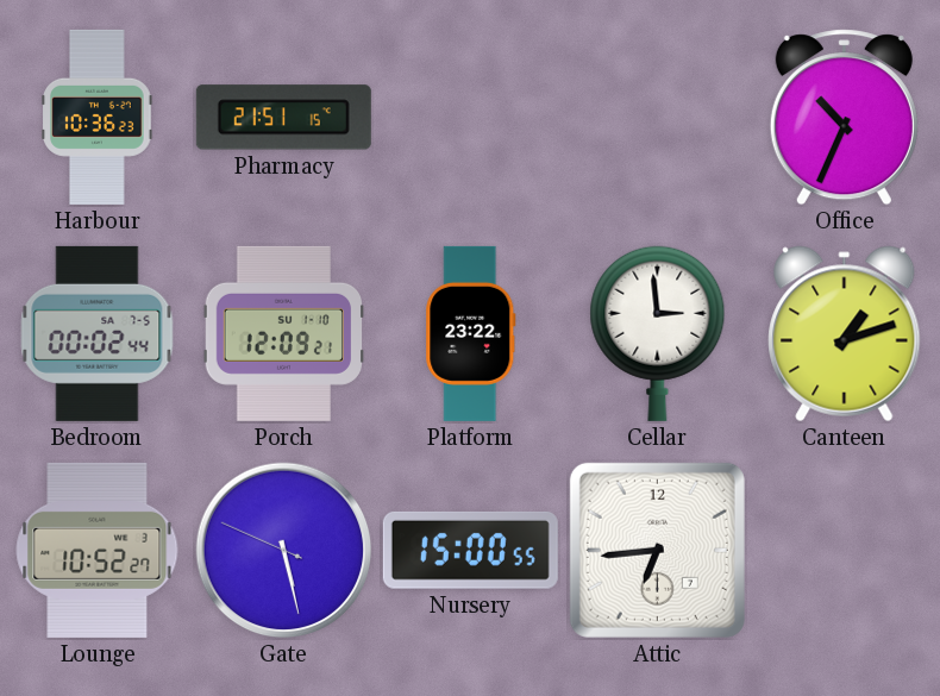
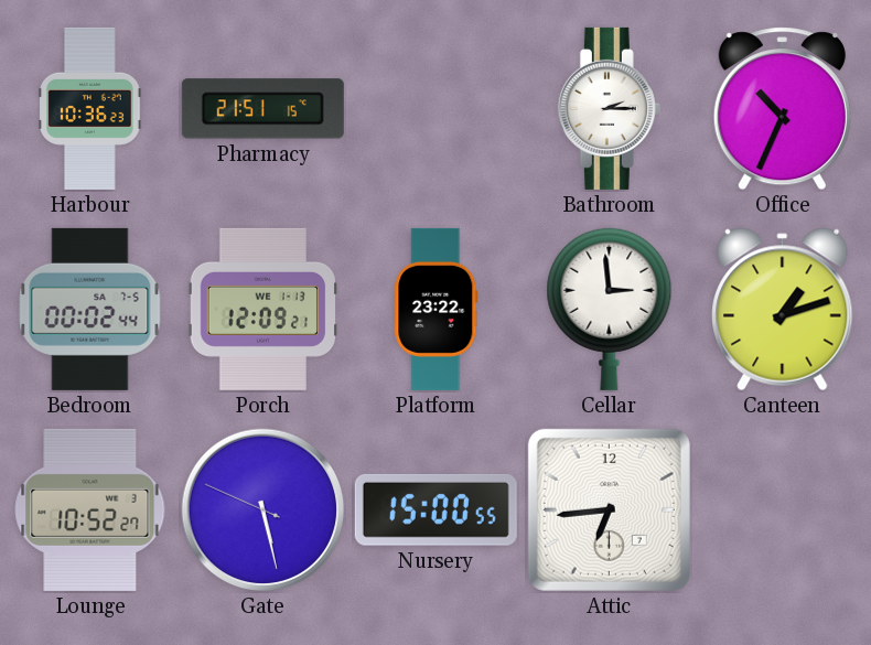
Bathroom: none -> 2:15 (609, 108)
Porch date: SU 1-10 -> WE 1-13 (264, 309)
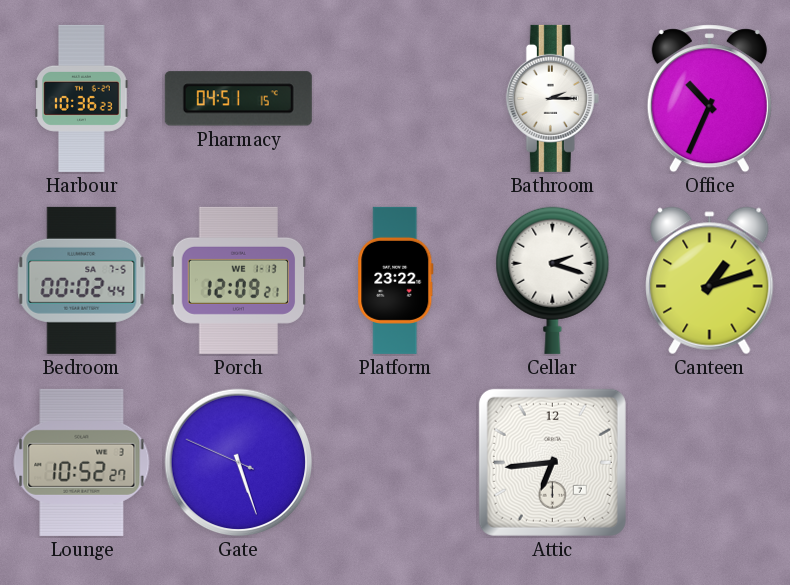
Pharmacy: 21:51 -> 04:51 (238, 99)
Cellar: 2:59 -> 2:18 (553, 280)
Gate: 5:27 -> 5:26 (239, 463)
Nursery: 15:00 -> none (436, 509)
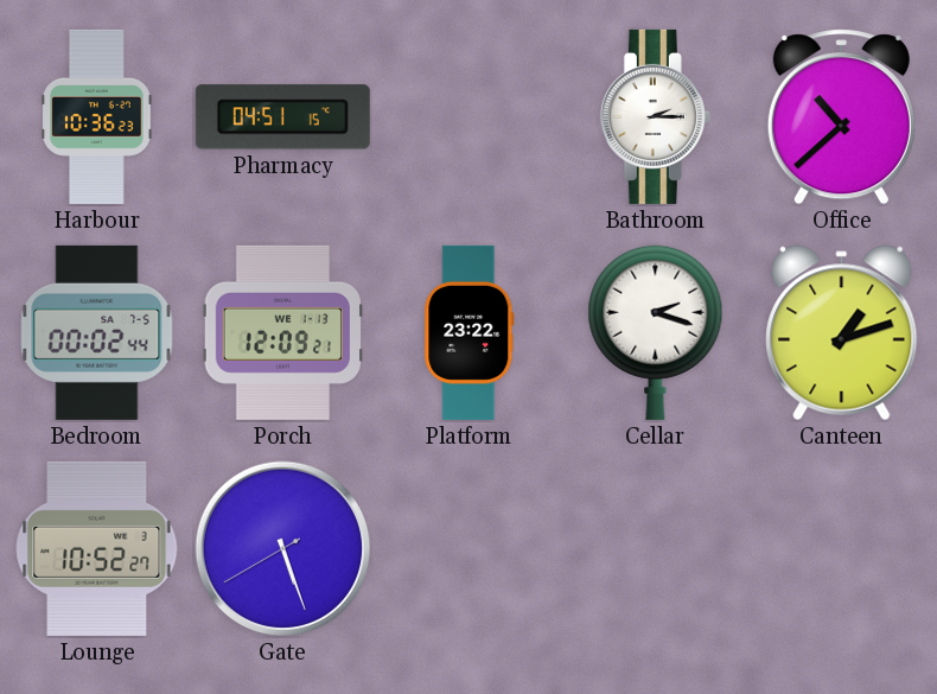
Office: 10:34 -> 10:38 (841, 117)
Gate: 5:26:49 -> 5:26:40 (283, 549)
Attic: 6:44 -> none (552, 462)
